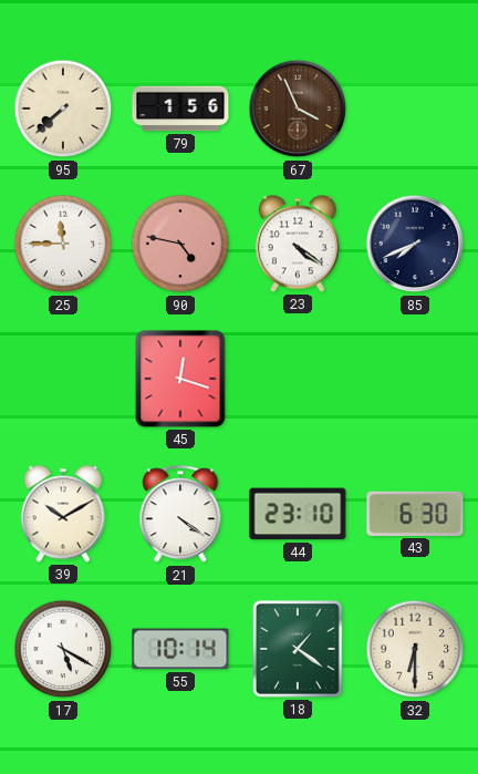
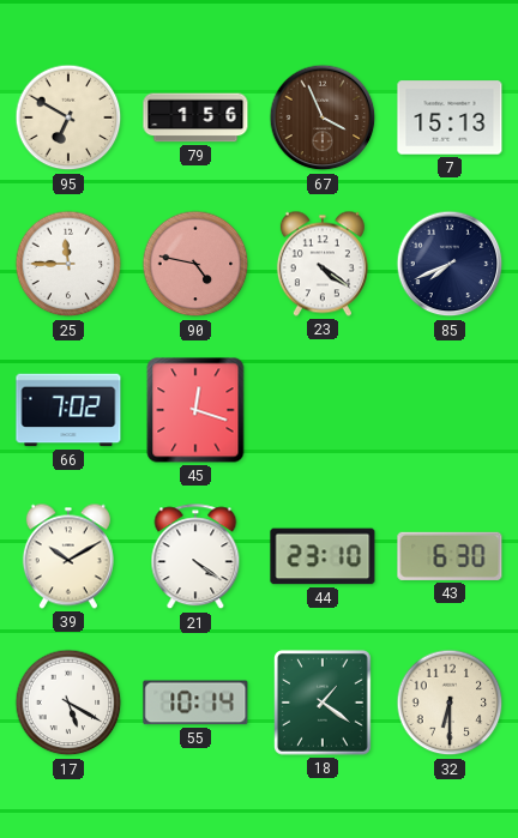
95: 7:38 -> 6:50 (68, 117)
7: none -> 15:13 (450, 117)
66: none -> 7:02 (68, 410)
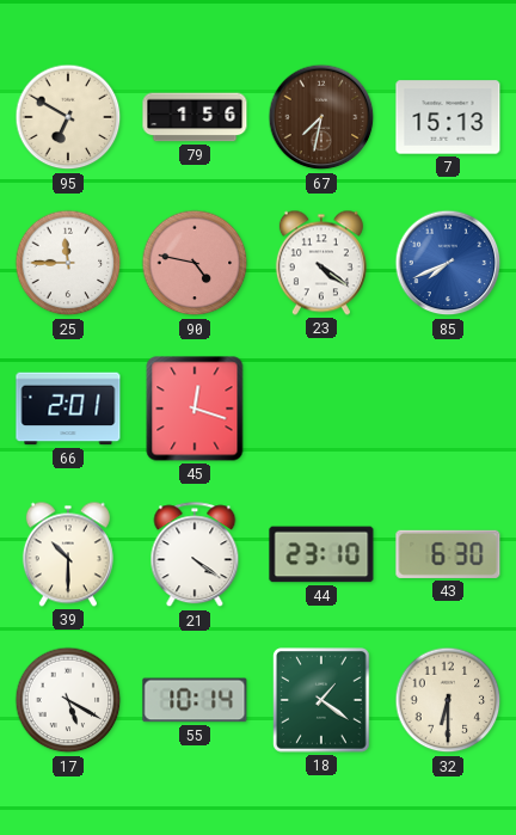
67: 3:56 -> 7:32 (321, 117)
85 dial: navy -> blue (448, 263)
66: 7:02 -> 2:01 (68, 409)
39: 10:10 -> 10:30 (68, 554)
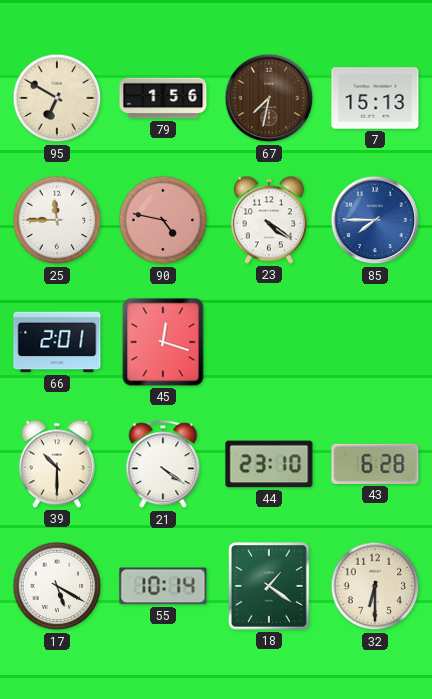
85: 7:41 -> 7:45 (375, 220)
43: 6:30 -> 6:28 (375, 464)
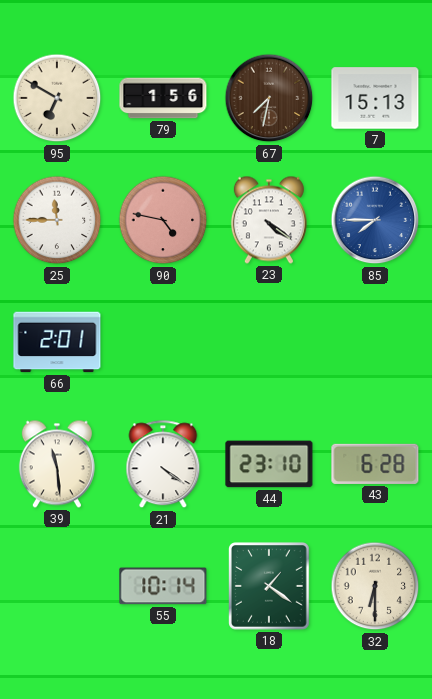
45: 12:18 -> none (163, 342)
39: 10:30 -> 11:29 (57, 464)
17: 5:20 -> none (57, 586)
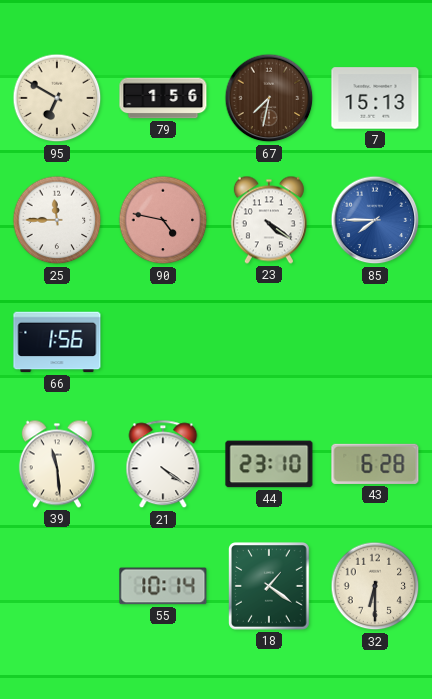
66: 2:01 -> 1:56 (57, 342)
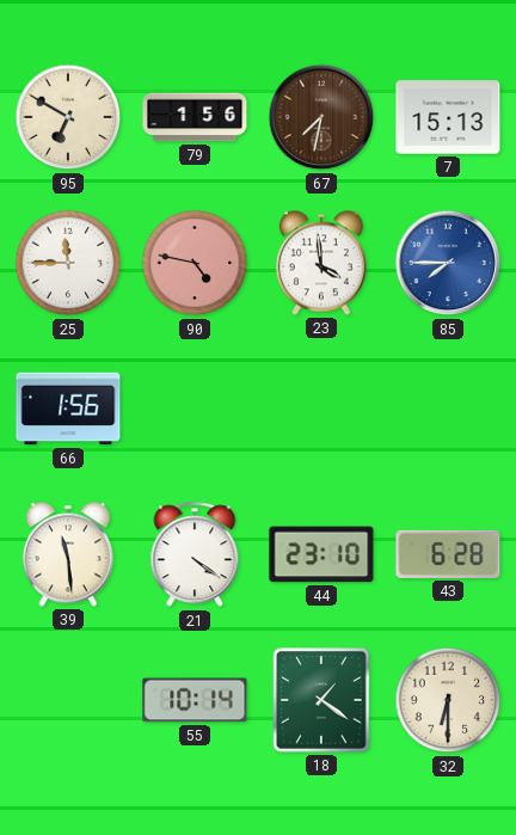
23: 4:21 -> 3:59 (321, 263)
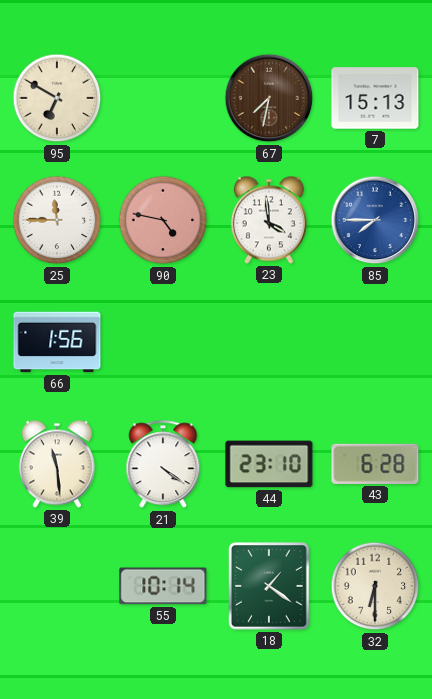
79: 1:56 -> none (195, 117)
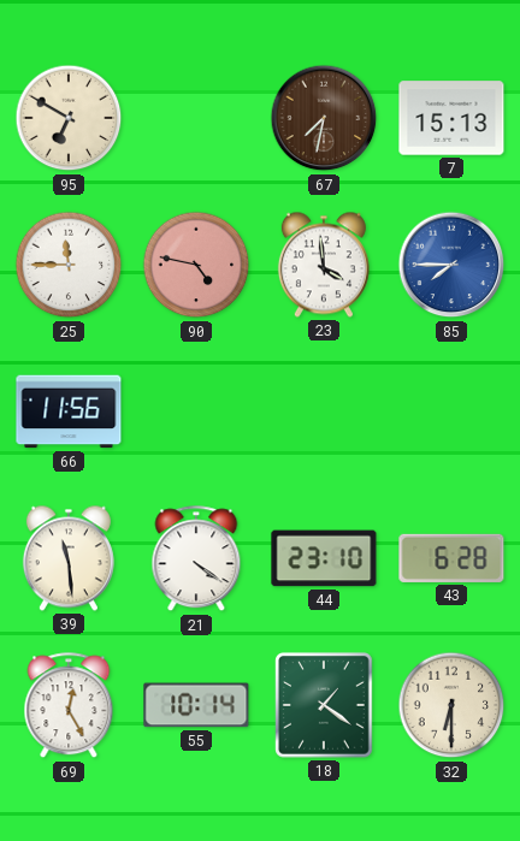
66: 1:56 -> 11:56 (69, 411)
69: none -> 12:25 (69, 706)
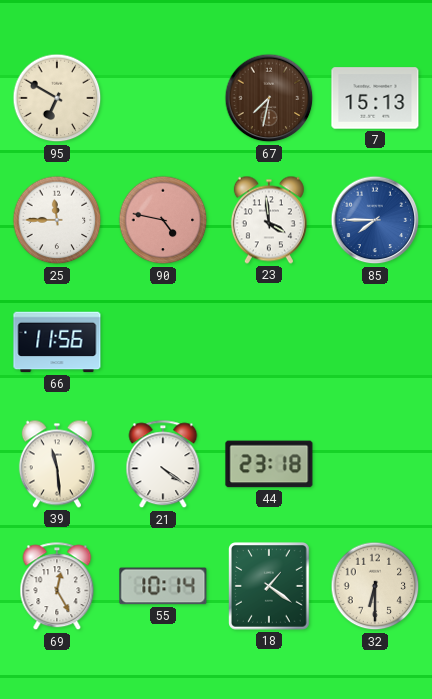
44: 23:10 -> 23:18 (269, 464)
43: 6:28 -> none (451, 558)
